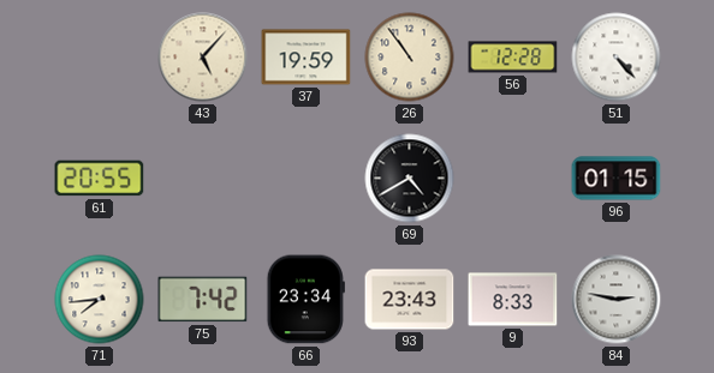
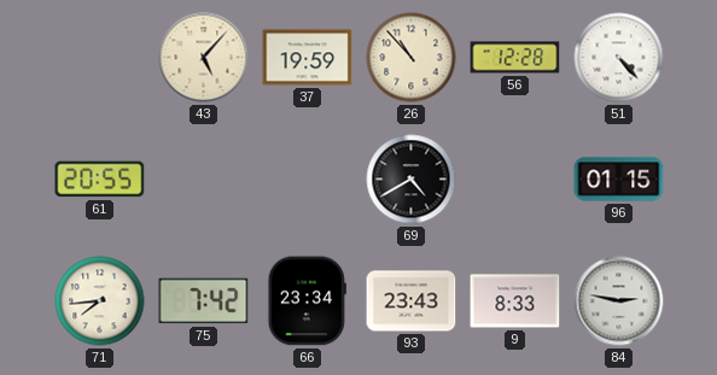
26: 10:54 -> 10:53 (412, 58)
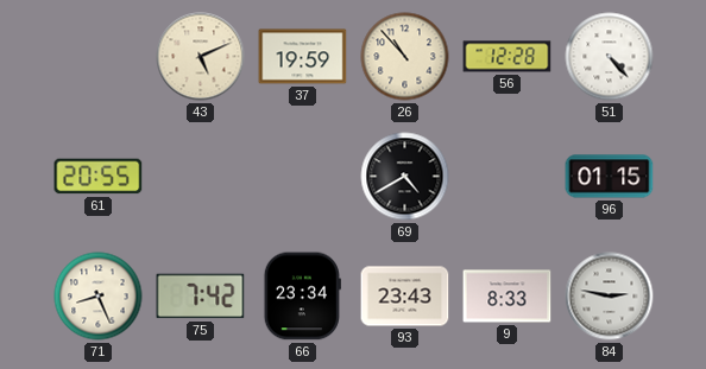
43: 5:07 -> 5:11 (201, 57)
71: 7:44 -> 8:26 (99, 297)
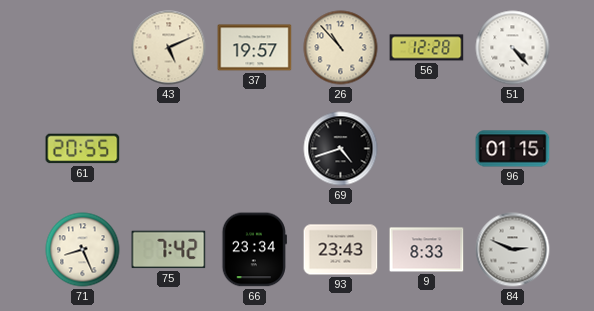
37: 19:59 -> 19:57 (255, 48)
69: 4:40 -> 4:42 (341, 149)
84: 2:47 -> 2:49 (513, 250)
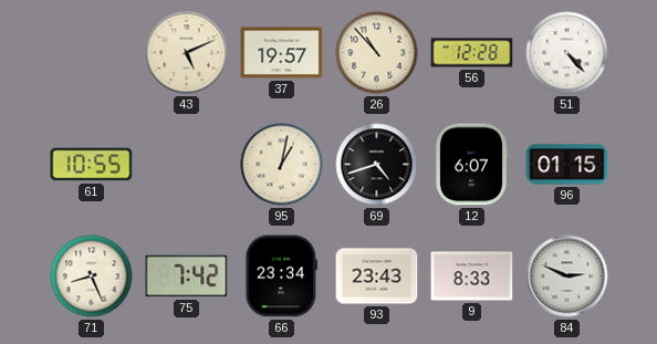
61: 20:55 -> 10:55 (92, 165)
95: none -> 1:02 (282, 165)
12: none -> 6:07 (471, 165)
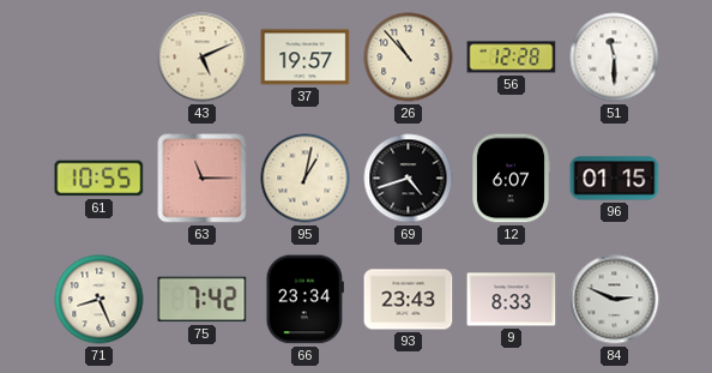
51: 4:23 -> 11:30 (615, 58)
63: none -> 11:15 (203, 179)
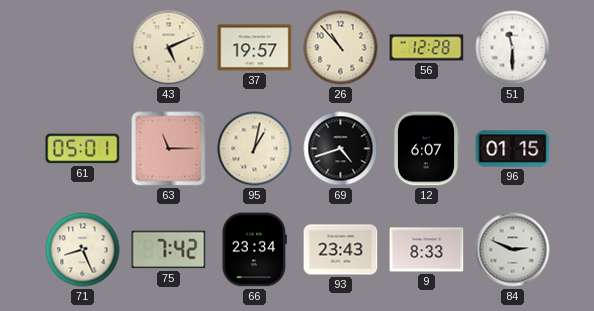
61: 10:55 -> 05:01 (83, 149)
